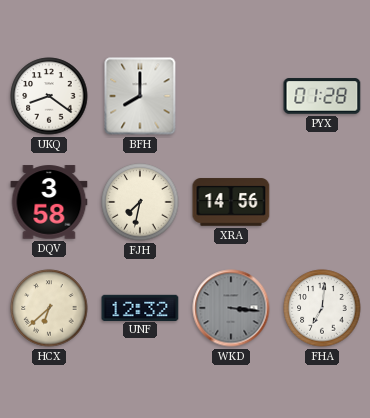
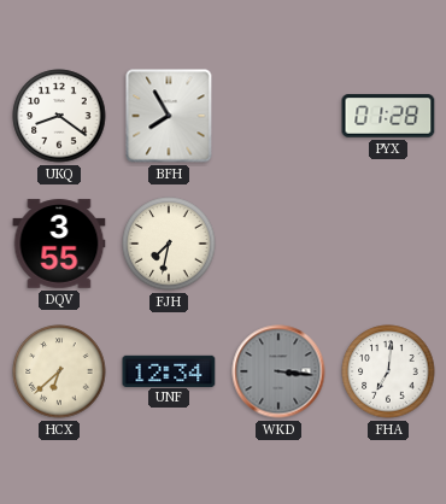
BFH: 8:00 -> 7:55 (169, 116)
DQV: 3:58 -> 3:55 (59, 244)
XRA: 14:56 -> none (231, 202)
UNF: 12:32 -> 12:34 (169, 370)
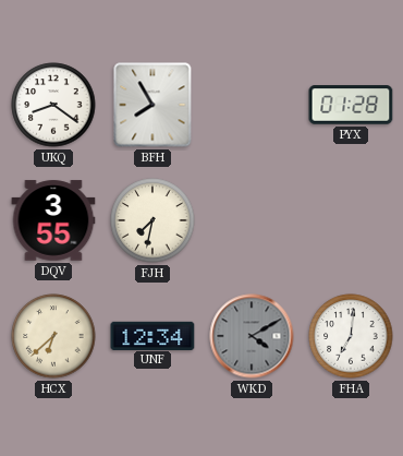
WKD: 3:16 -> 4:10 (252, 336)
